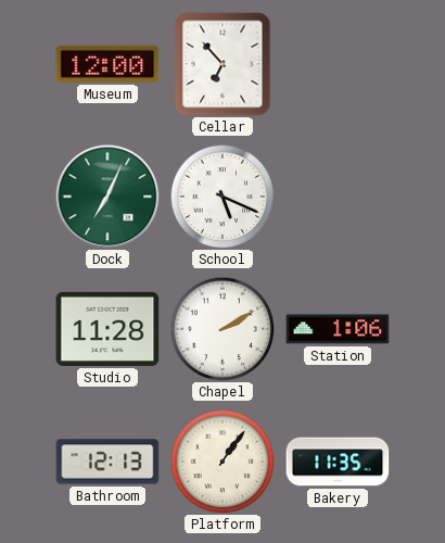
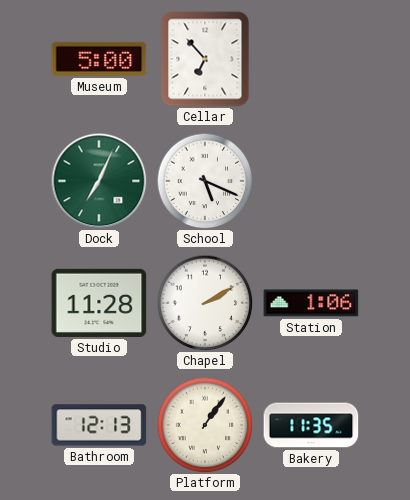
Museum: 12:00 -> 5:00 (99, 59)
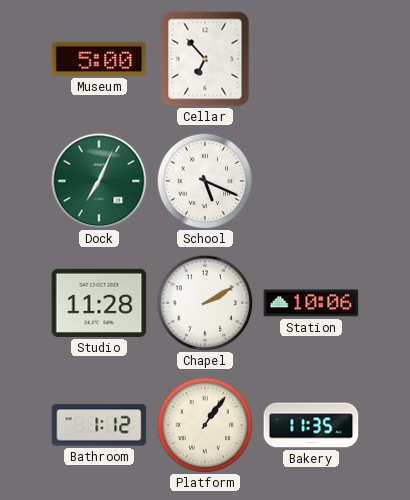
Station: 1:06 -> 10:06 (311, 303)
Bathroom: 12:13 -> 1:12 (99, 425)
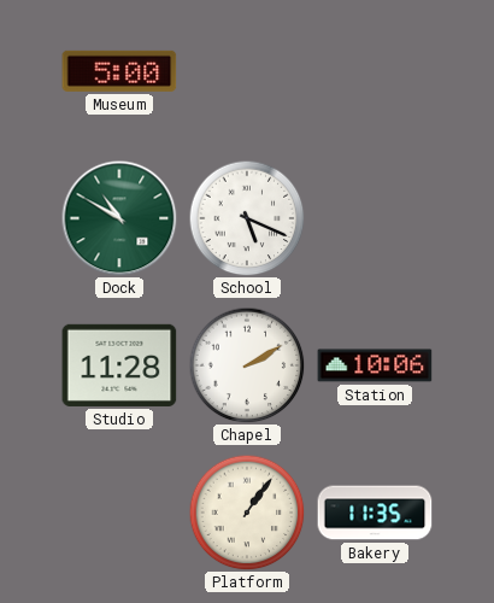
Cellar: 6:53 -> none (205, 59)
Dock: 7:04 -> 10:50 (119, 218)
Bathroom: 1:12 -> none (99, 425)
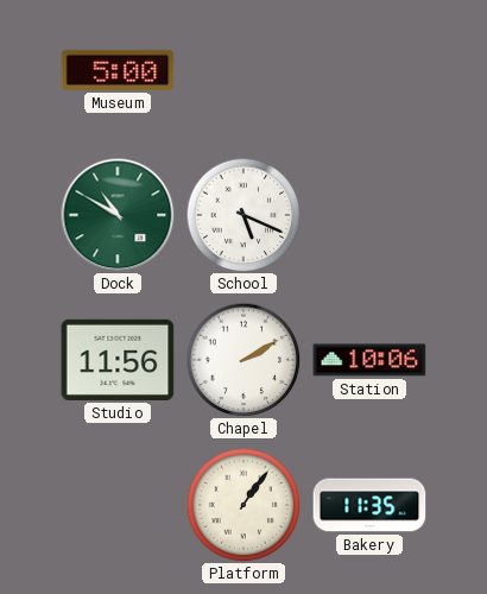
Studio: 11:28 -> 11:56 (118, 360)
